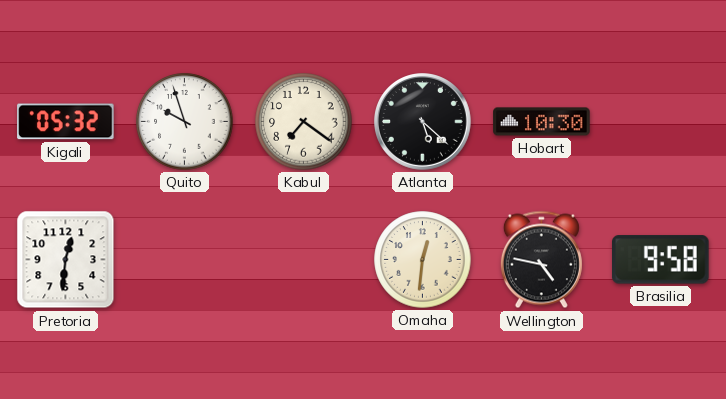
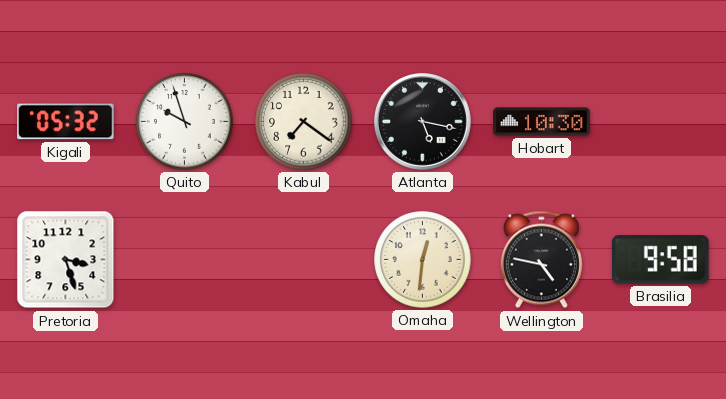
Atlanta: 5:22 -> 5:17 (423, 122)
Pretoria: 12:31 -> 3:27 (66, 260)
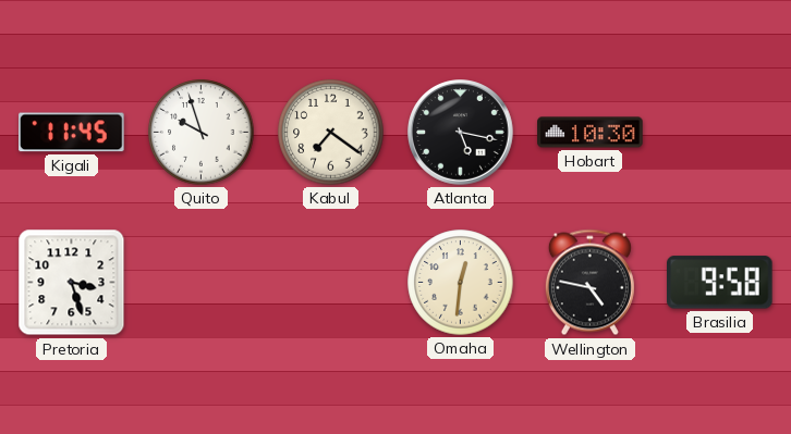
Kigali: 05:32 -> 11:45 (72, 133)
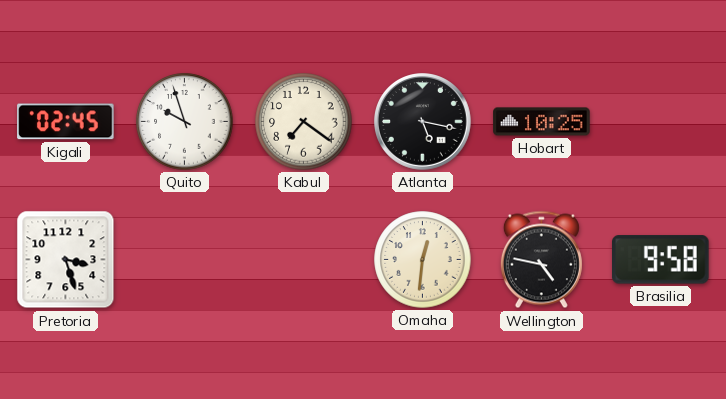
Kigali: 11:45 -> 02:45 (66, 122)
Hobart: 10:30 -> 10:25 (542, 122)
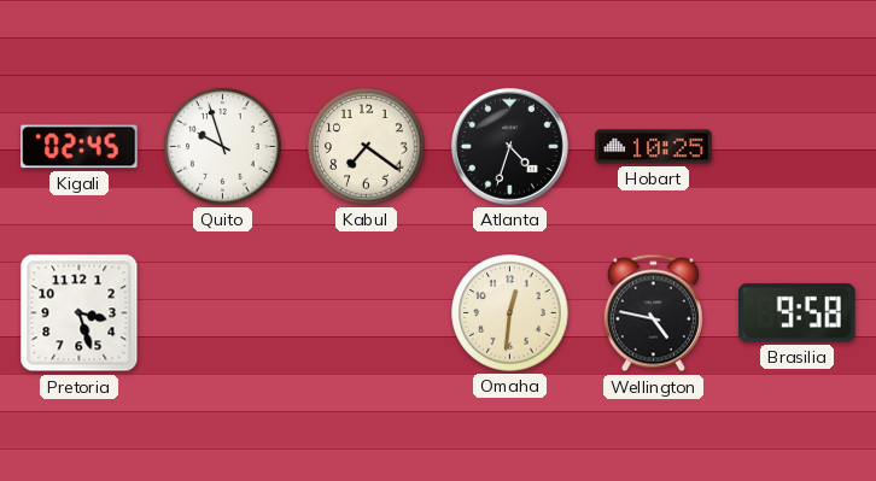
Atlanta: 5:17 -> 4:33 (510, 147)
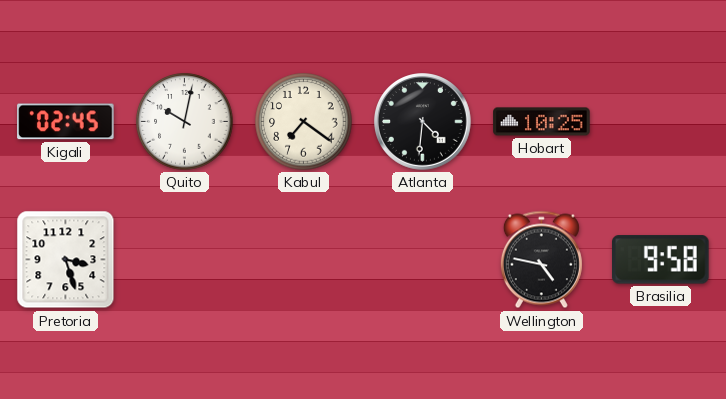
Quito: 9:57 -> 10:02 (185, 122)
Atlanta: 4:33 -> 4:31 (423, 122)
Omaha: 12:31 -> none (510, 313)
